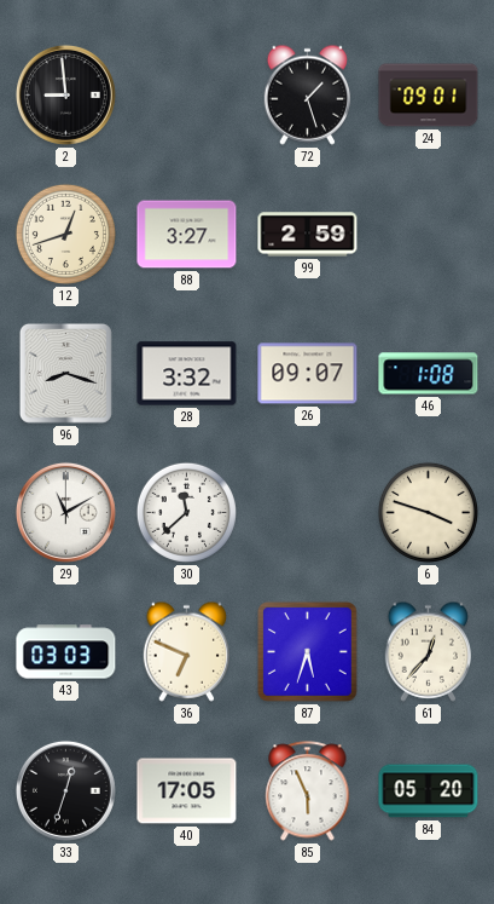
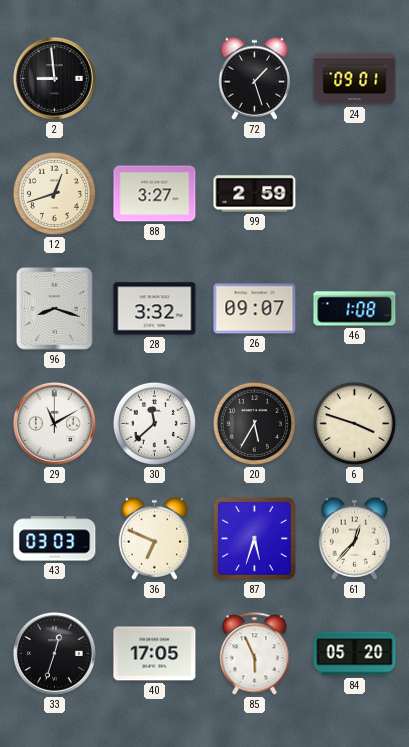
20: none -> 5:35 (254, 423)
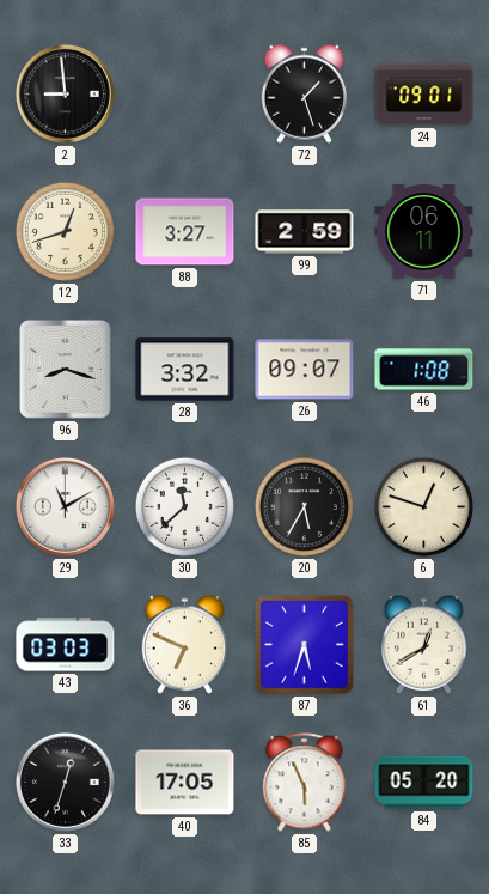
71: none -> 06:11 (424, 232)
6: 3:48 -> 12:48 (423, 506)
61: 12:37 -> 12:40 (424, 644)
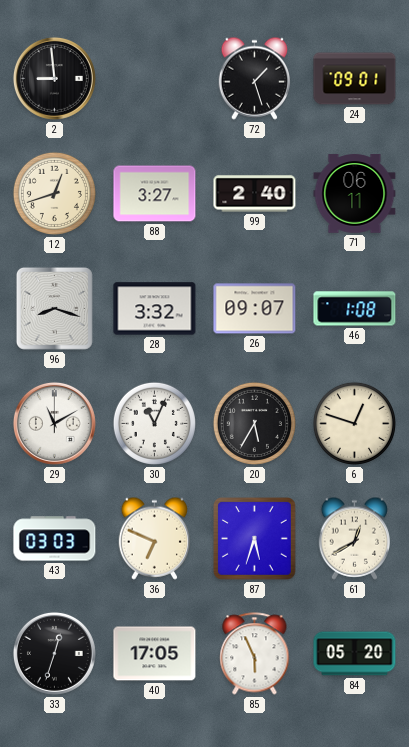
99: 2:59 -> 2:40 (255, 194)
30: 11:38 -> 11:04 (154, 423)
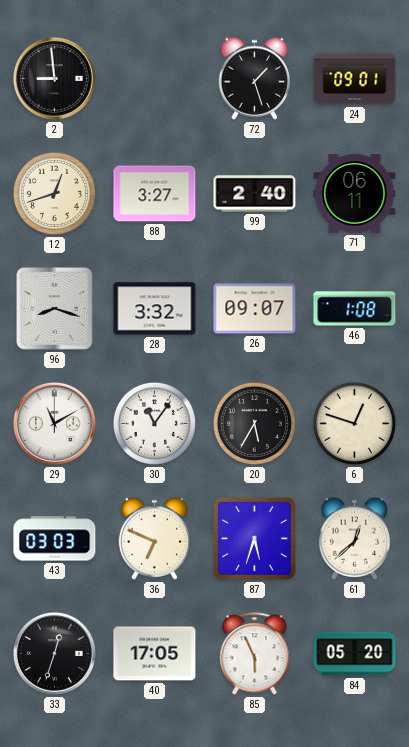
30: 11:04 -> 11:06 (154, 423)
61: 12:40 -> 12:38 (355, 538)
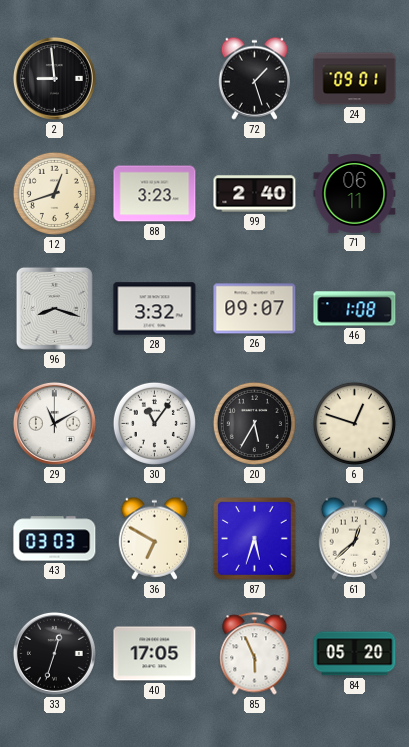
88: 3:27 -> 3:23 (155, 194)
36: 6:49 -> 6:50 (155, 538)
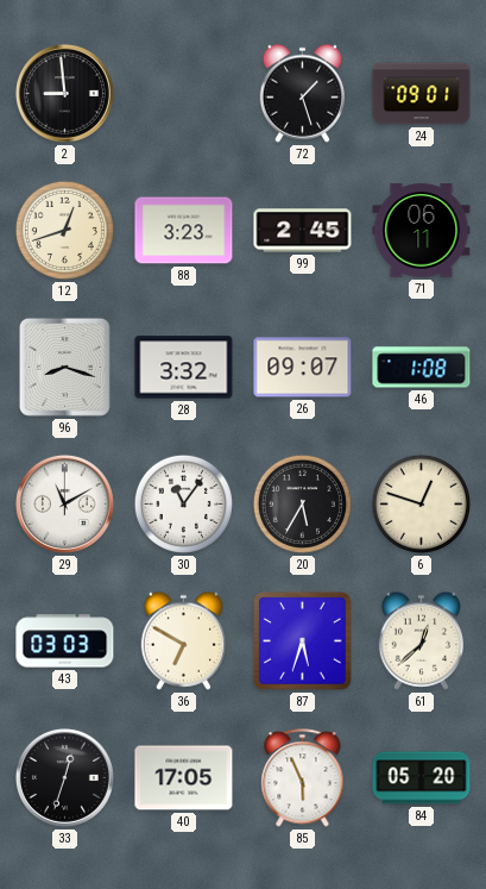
99: 2:40 -> 2:45 (303, 231)
